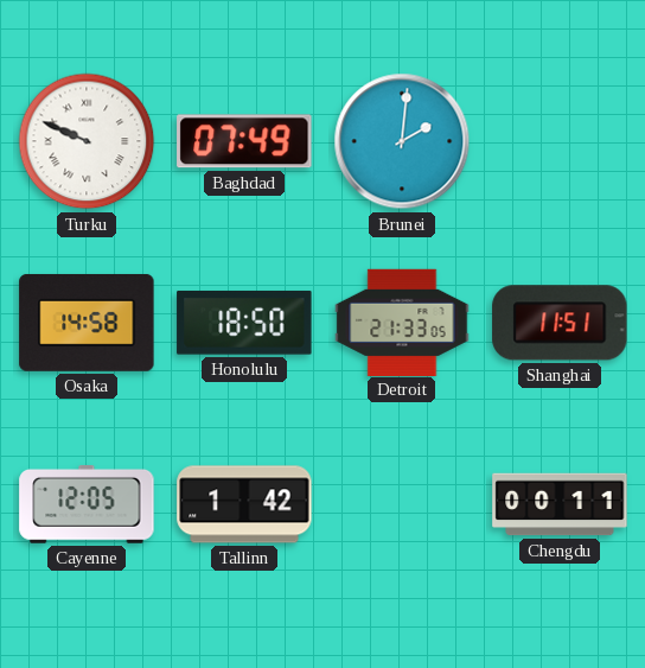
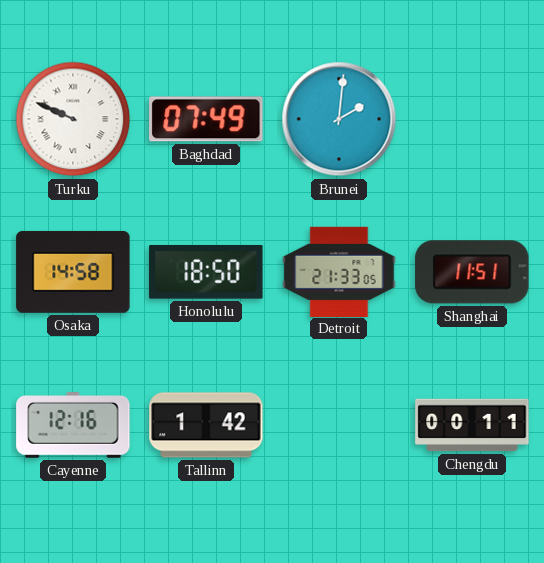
Cayenne: 12:05 -> 12:16 (73, 426)
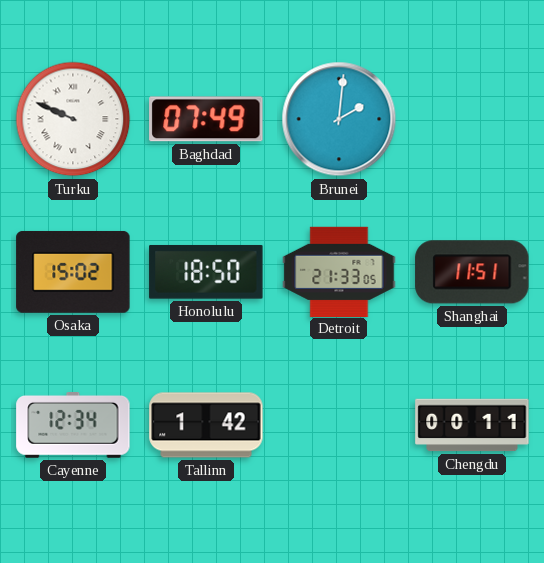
Osaka: 14:58 -> 15:02 (73, 272)
Cayenne: 12:16 -> 12:34 (73, 426)
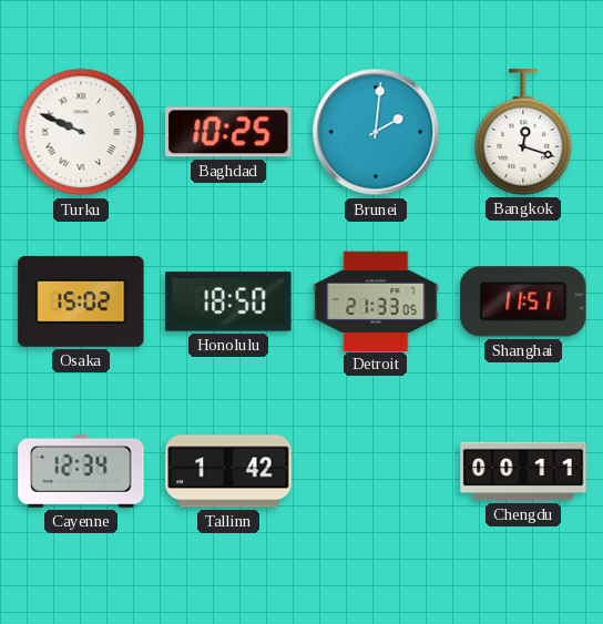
Baghdad: 07:49 -> 10:25 (228, 132)
Bangkok: none -> 12:18 (523, 132)
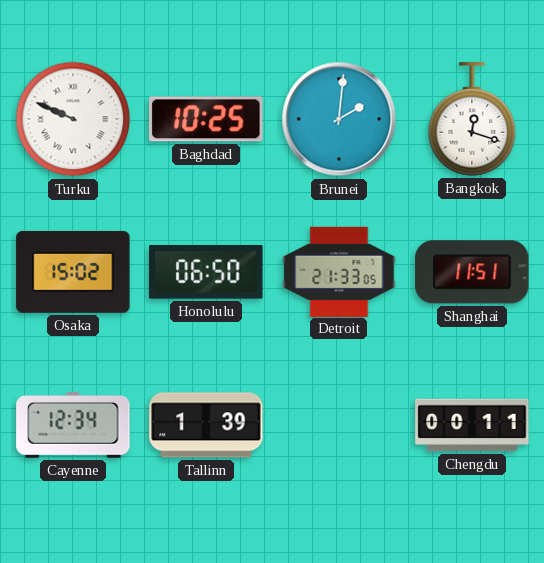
Honolulu: 18:50 -> 06:50 (206, 272)
Tallinn: 1:42 -> 1:39 (206, 425)
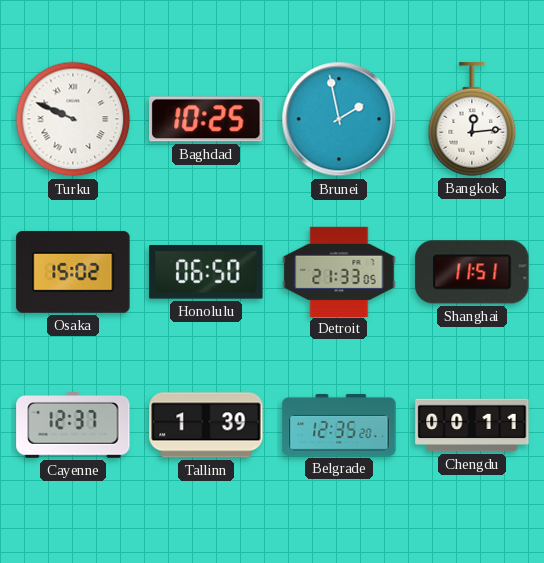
Brunei: 2:01 -> 1:58 (339, 119)
Bangkok: 12:18 -> 12:14 (472, 119)
Cayenne: 12:34 -> 12:37 (73, 426)
Belgrade: none -> 12:35 (339, 425)
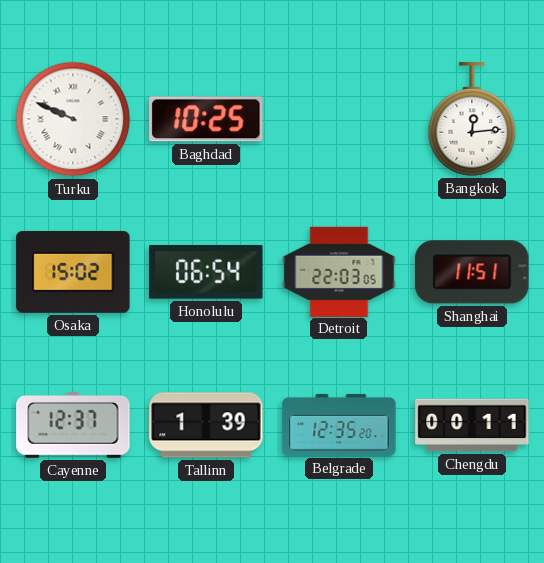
Brunei: 1:58 -> none (339, 119)
Honolulu: 06:50 -> 06:54 (206, 272)
Detroit: 21:33 -> 22:03 (339, 271)
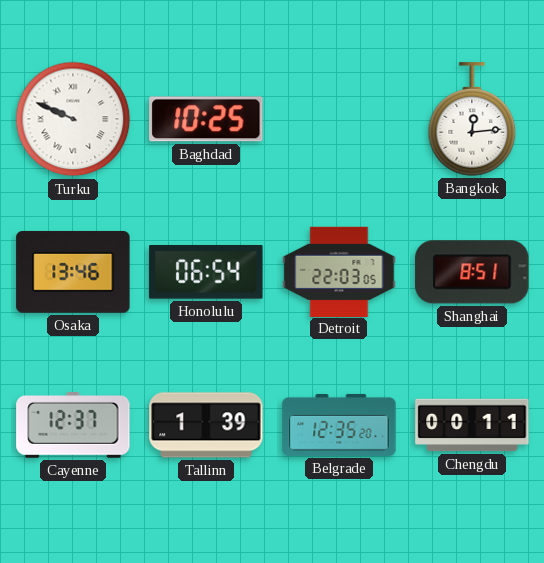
Osaka: 15:02 -> 13:46 (73, 272)
Shanghai: 11:51 -> 8:51 (472, 272)
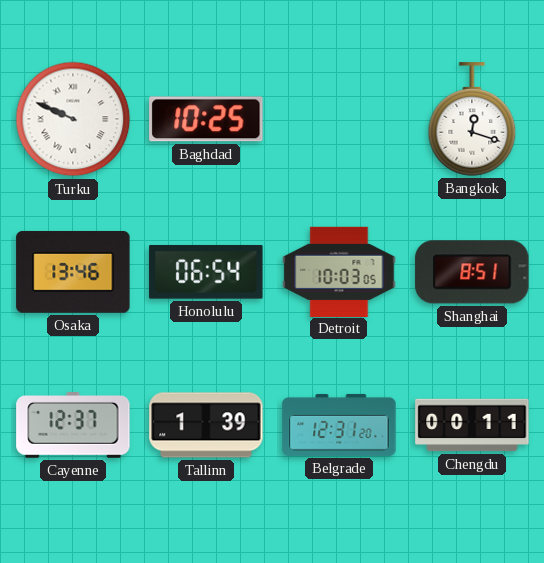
Bangkok: 12:14 -> 12:18 (472, 119)
Detroit: 22:03 -> 10:03 (339, 271)
Belgrade: 12:35 -> 12:31 (339, 425)
